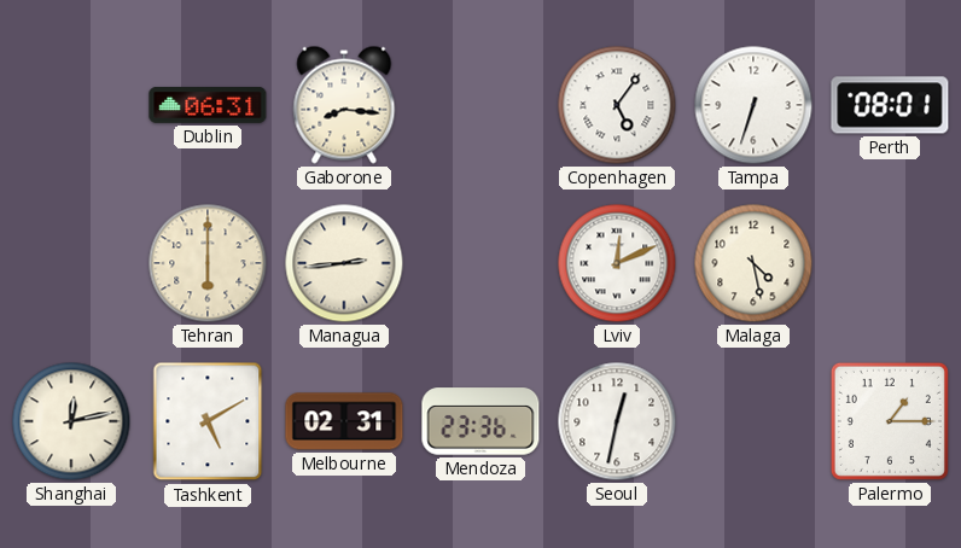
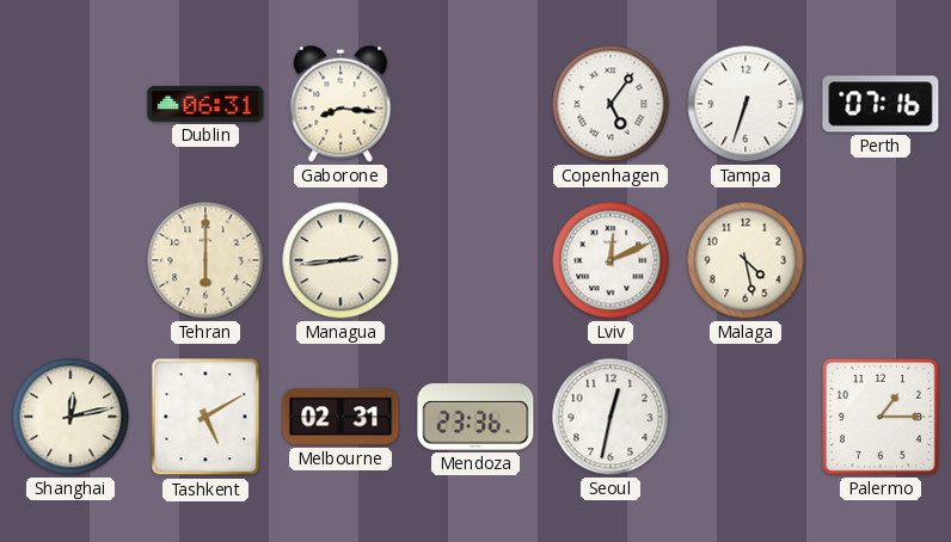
Perth: 08:01 -> 07:16 (881, 104)
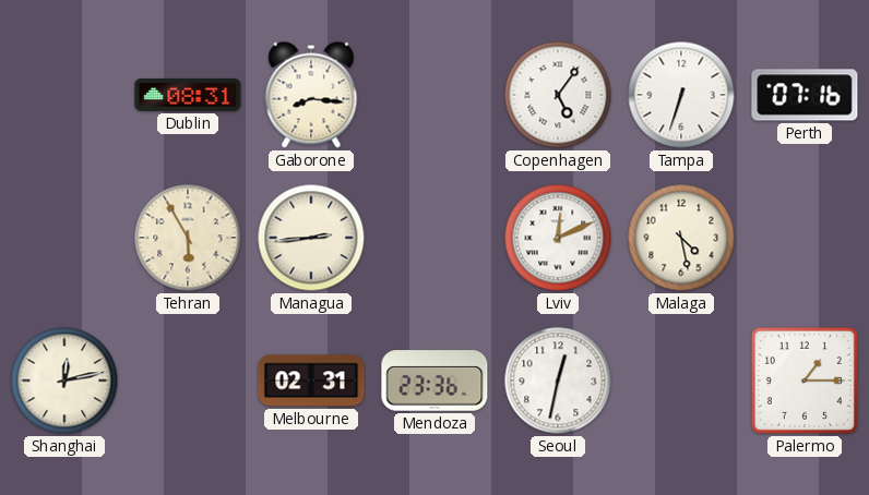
Dublin: 06:31 -> 08:31 (188, 95)
Tehran: 6:00 -> 5:55 (188, 238)
Tashkent: 5:10 -> none (205, 417)
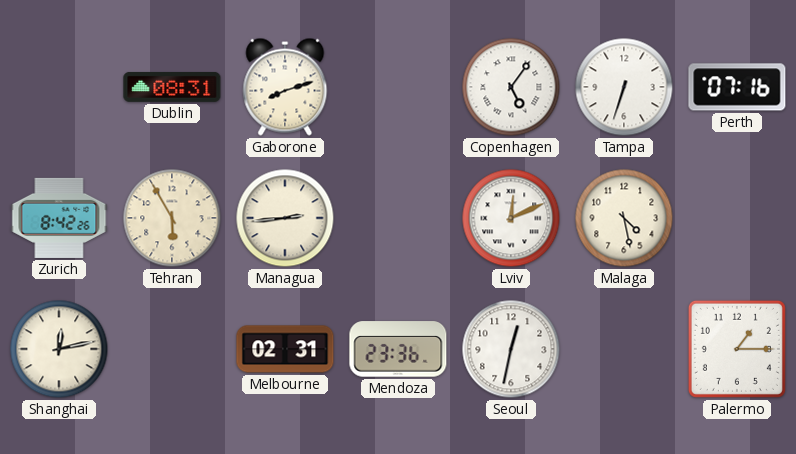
Gaborone: 8:16 -> 8:12 (285, 87)
Zurich: none -> 8:42 (59, 218)
